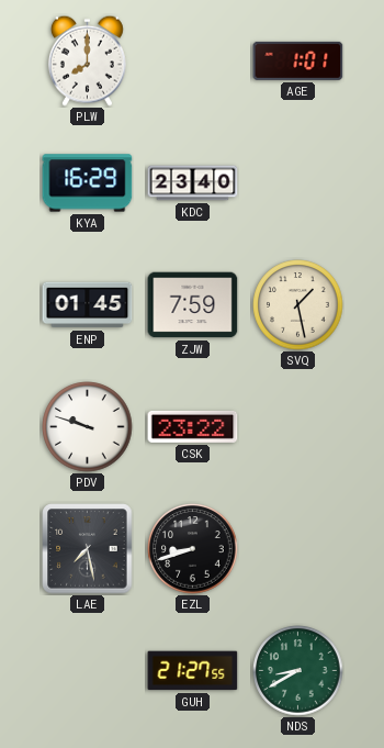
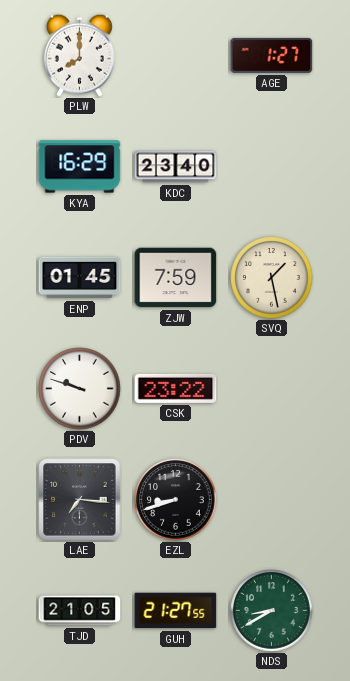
AGE: 1:01 -> 1:27 (272, 55)
LAE: 7:28 -> 7:16 (80, 500)
TJD: none -> 21:05 (80, 611)
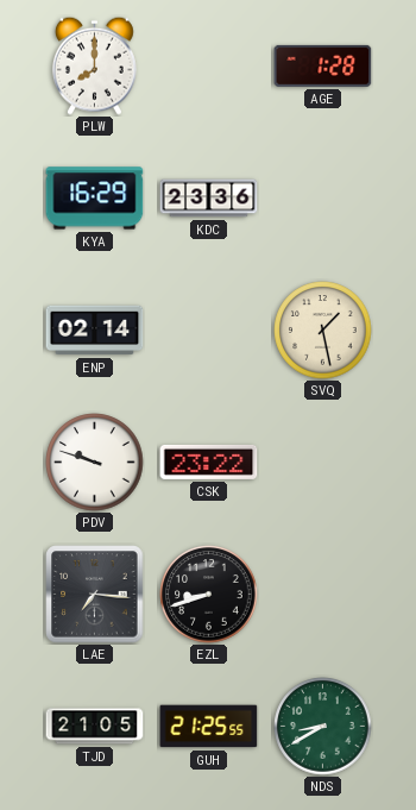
AGE: 1:27 -> 1:28 (323, 65)
KDC: 23:40 -> 23:36 (209, 199)
ENP: 01:45 -> 02:14 (95, 331)
ZJW: 7:59 -> none (176, 278)
GUH: 21:27 -> 21:25 (209, 727)
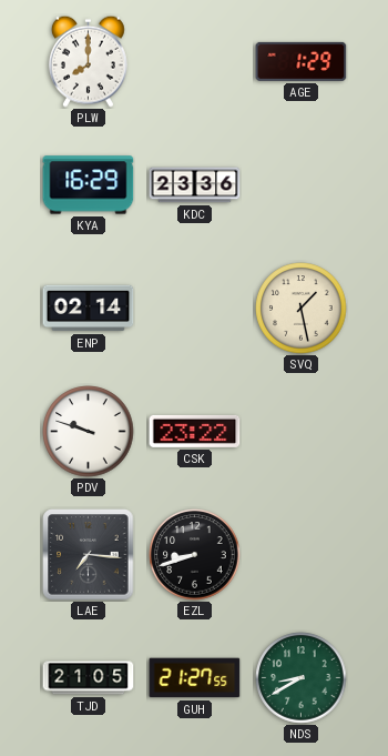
AGE: 1:28 -> 1:29 (302, 61)
GUH: 21:25 -> 21:27 (195, 678)
